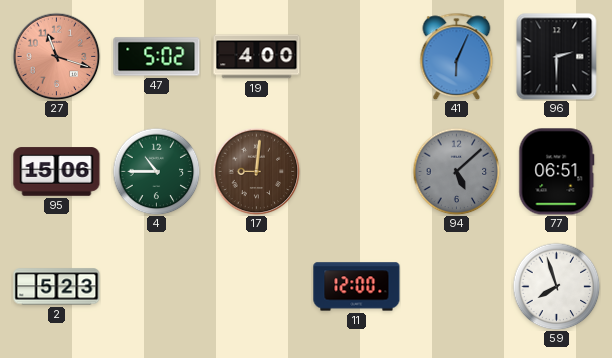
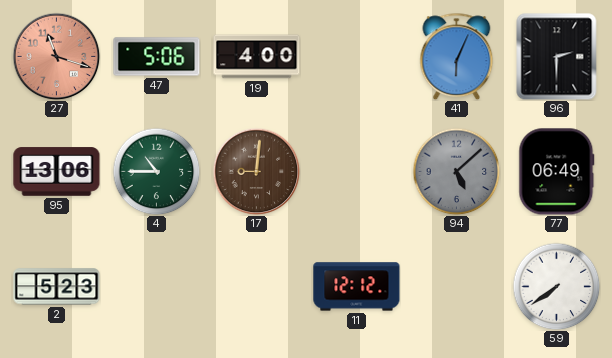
47: 5:02 -> 5:06 (157, 57)
95: 15:06 -> 13:06 (57, 172)
77: 06:51 -> 06:49 (557, 172)
11: 12:00 -> 12:12 (357, 287)
59: 7:57 -> 7:39 (556, 286)
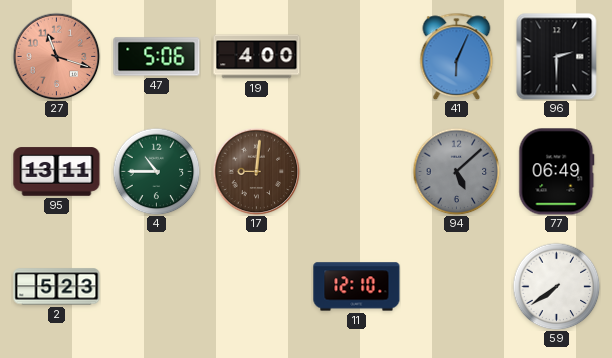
95: 13:06 -> 13:11 (57, 172)
11: 12:12 -> 12:10 (357, 287)
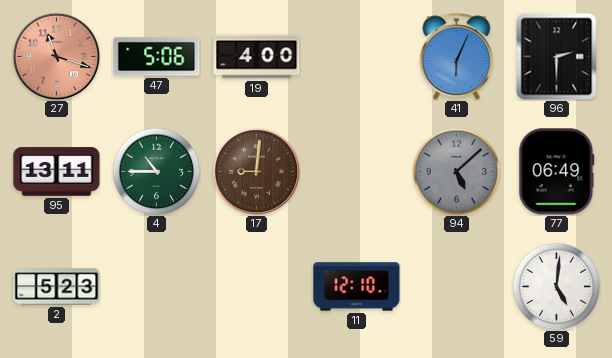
59: 7:39 -> 5:01 (556, 286)
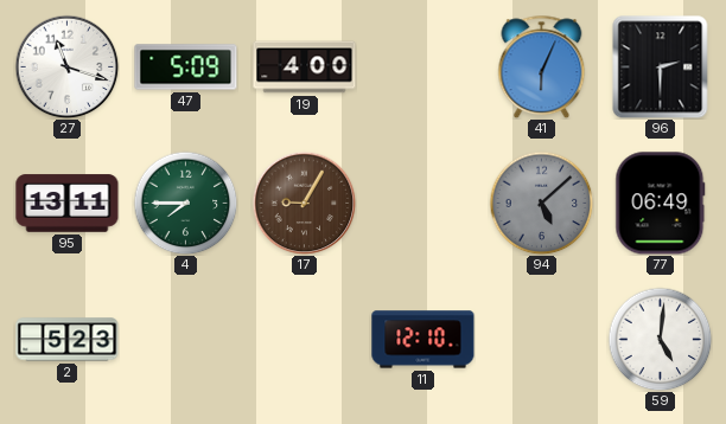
27 dial: salmon -> white (66, 66)
47: 5:06 -> 5:09 (186, 68)
4: 10:45 -> 7:45 (185, 203)
17: 9:01 -> 9:05 (304, 203)
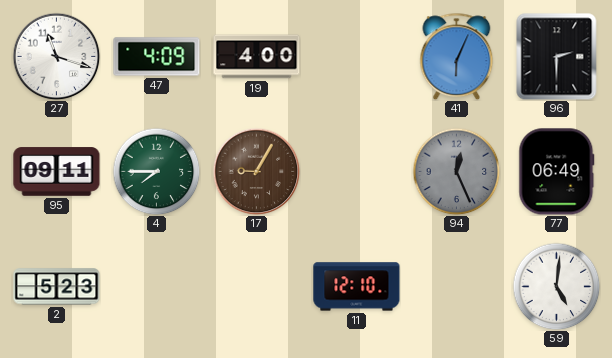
47: 5:09 -> 4:09 (157, 57)
95: 13:11 -> 09:11 (57, 172)
94: 5:08 -> 12:26 (456, 171)
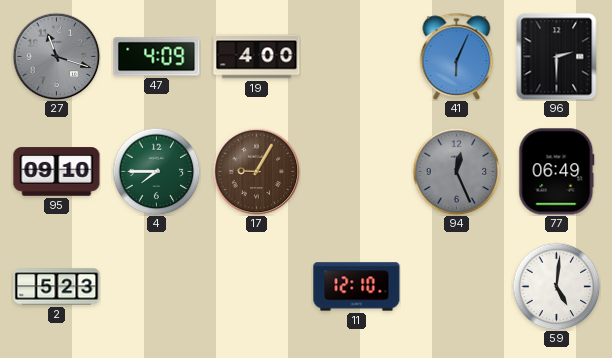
27 dial: white -> grey (56, 56)
95: 09:11 -> 09:10 (57, 172)
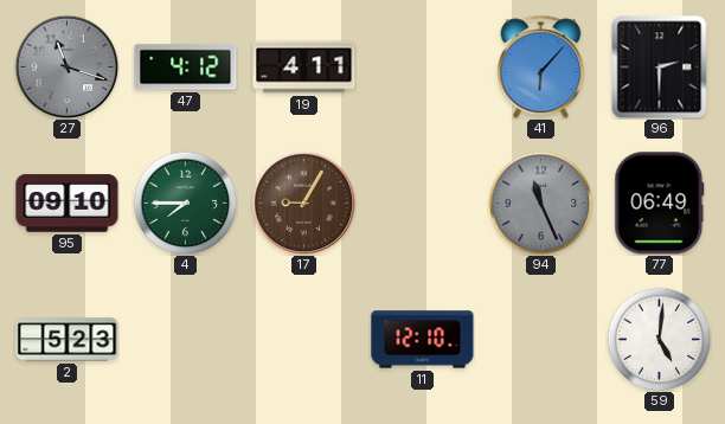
47: 4:09 -> 4:12 (186, 68)
19: 4:00 -> 4:11 (304, 68)
41: 6:04 -> 6:07 (541, 66)
94: 12:26 -> 11:26 (540, 203)
